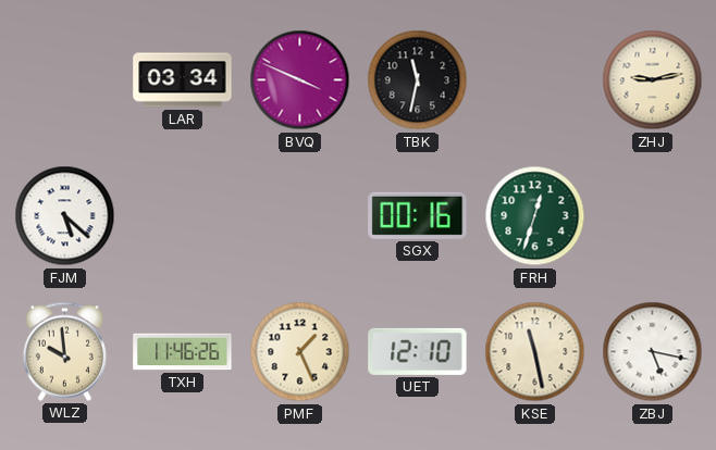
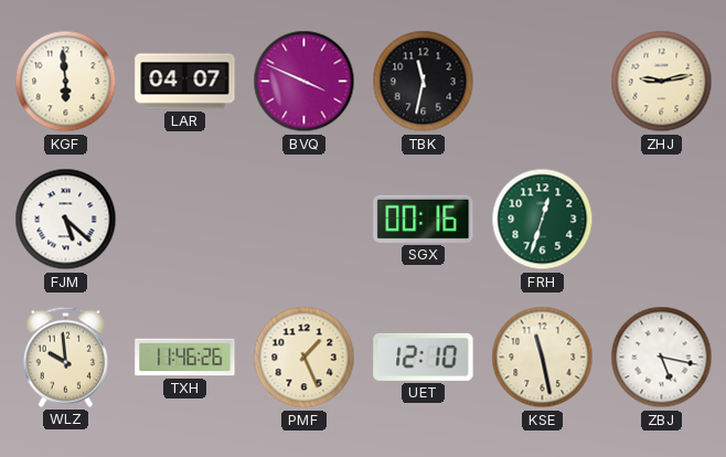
KGF: none -> 5:59 (66, 82)
LAR: 03:34 -> 04:07 (185, 82)
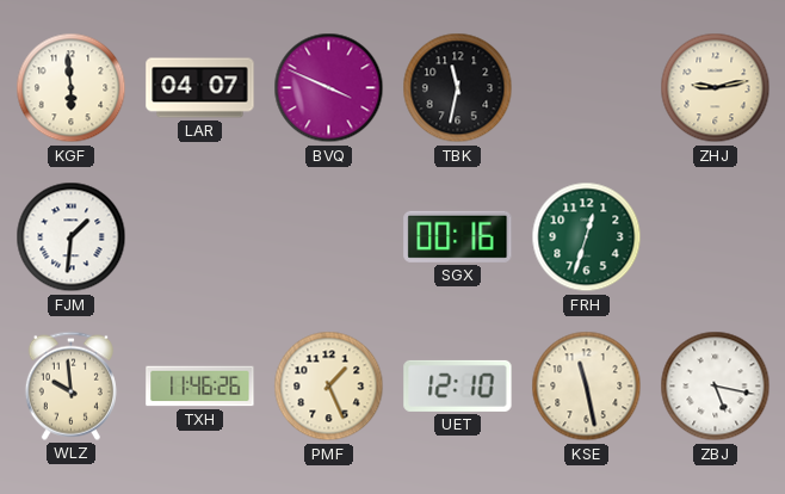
FJM: 5:22 -> 1:31 (72, 237)
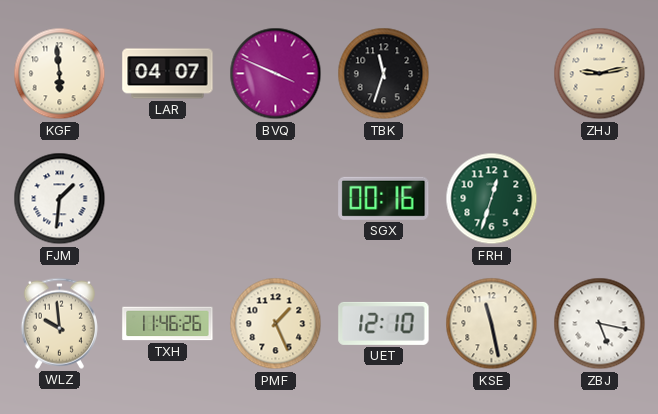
TBK: 11:32 -> 11:33 (384, 74)
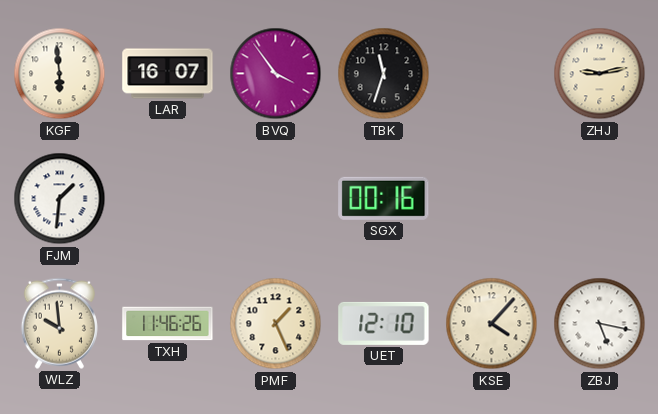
LAR: 04:07 -> 16:07 (168, 74)
BVQ: 3:49 -> 3:54 (276, 74)
FRH: 12:33 -> none (492, 199)
KSE: 11:28 -> 4:07 (492, 324)
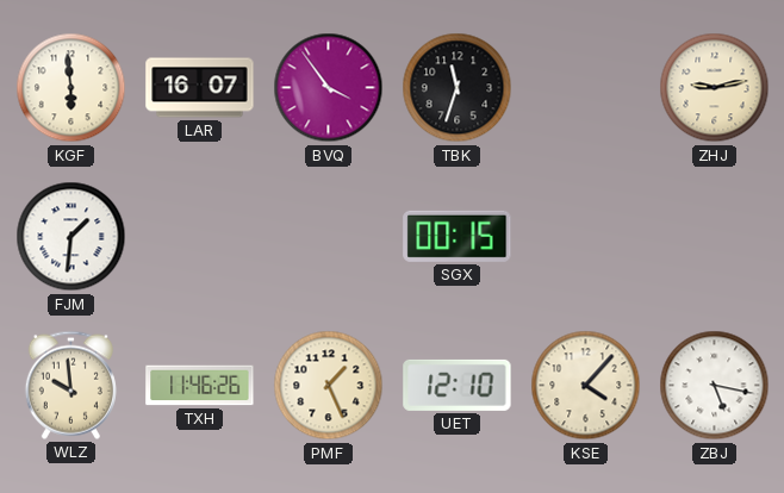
SGX: 00:16 -> 00:15 (458, 236)
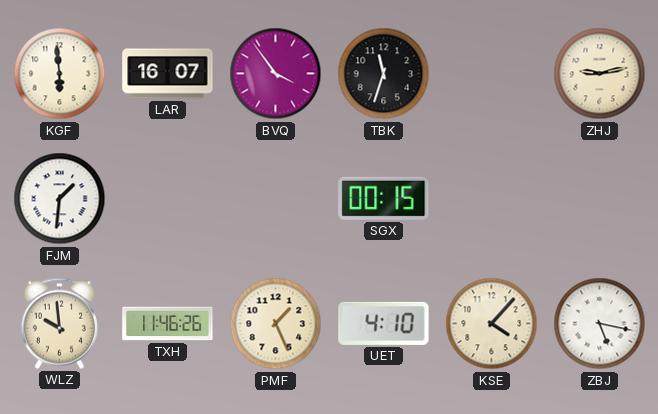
UET: 12:10 -> 4:10 (384, 323)
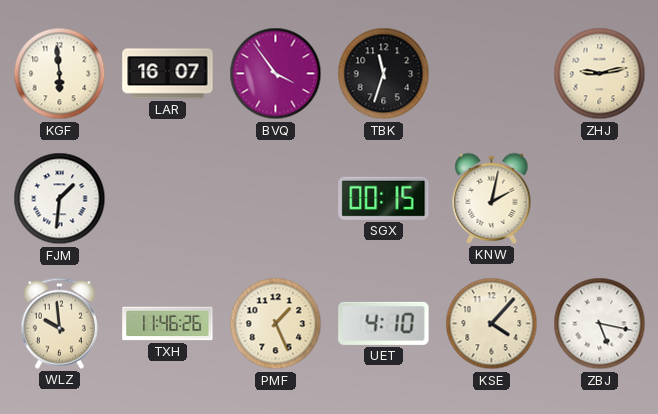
KNW: none -> 2:02 (492, 198)
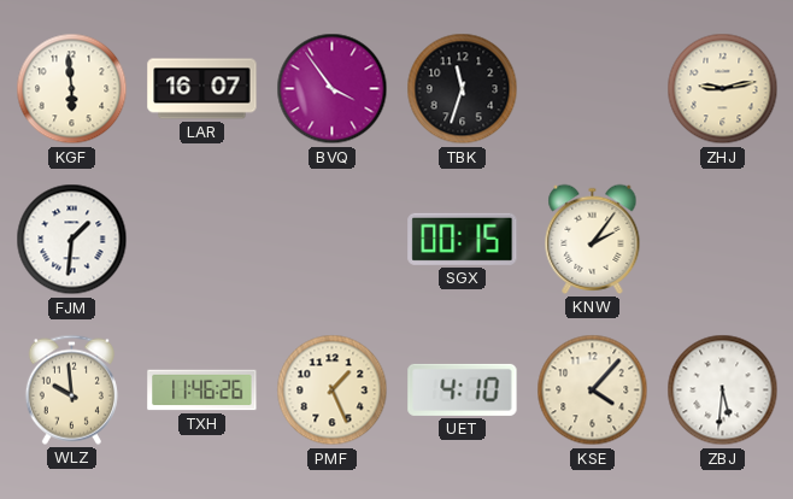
KNW: 2:02 -> 2:06 (593, 239)
ZBJ: 5:17 -> 5:31 (723, 391)
